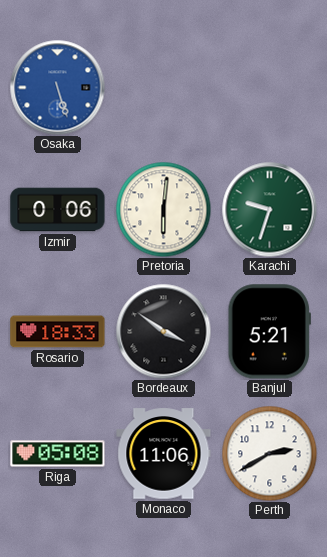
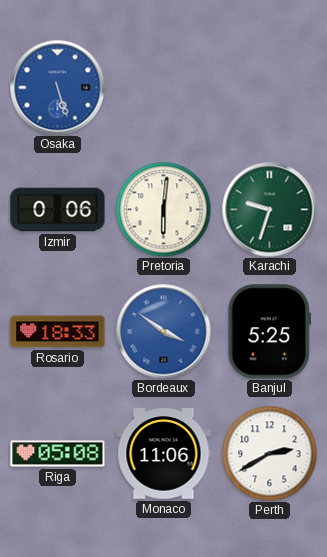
Bordeaux dial: black -> blue (163, 331)
Banjul: 5:21 -> 5:25 (269, 332)
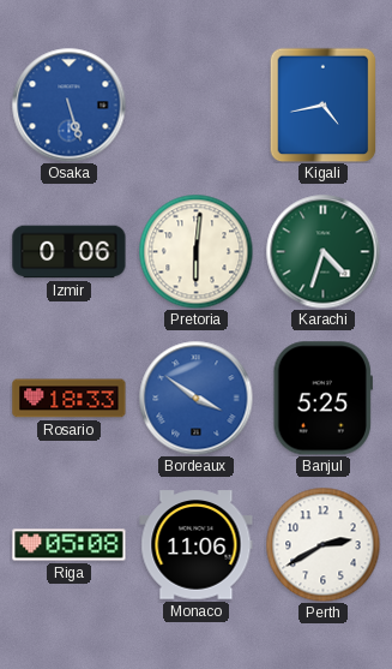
Kigali: none -> 4:43 (324, 104)
Karachi: 9:33 -> 4:33 (322, 251)
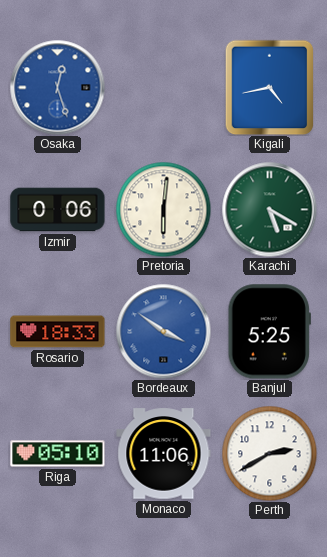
Osaka: 5:27 -> 12:27 (57, 87)
Karachi: 4:33 -> 5:20 (269, 209)
Riga: 05:08 -> 05:10 (58, 454)
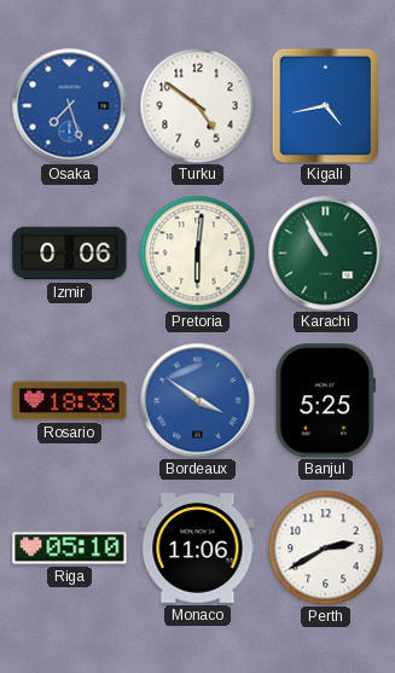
Osaka: 12:27 -> 7:27 (69, 105)
Turku: none -> 4:51 (197, 105)
Karachi: 5:20 -> 10:55 (325, 253)
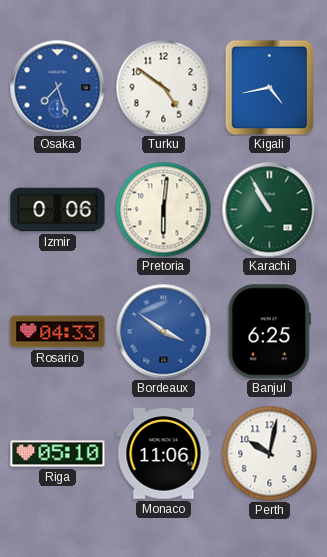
Rosario: 18:33 -> 04:33 (58, 332)
Banjul: 5:25 -> 6:25 (269, 332)
Perth: 2:40 -> 10:02 (269, 453)
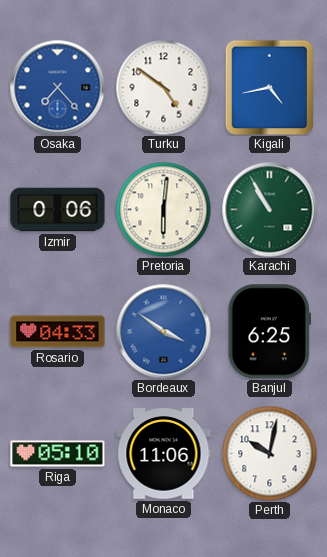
Osaka: 7:27 -> 7:23 (57, 87)
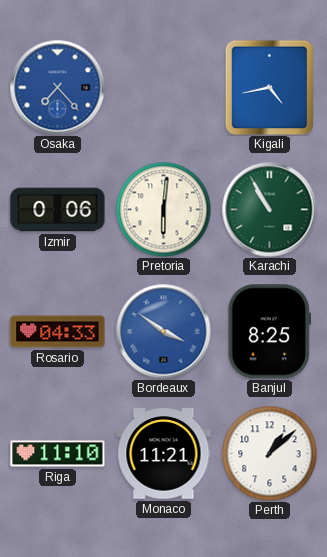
Turku: 4:51 -> none (163, 87)
Banjul: 6:25 -> 8:25 (269, 332)
Riga: 05:10 -> 11:10 (58, 454)
Monaco: 11:06 -> 11:21 (164, 454)
Perth: 10:02 -> 1:08 (269, 453)
